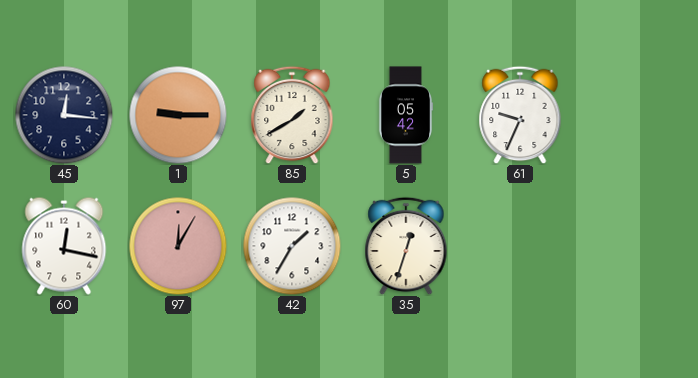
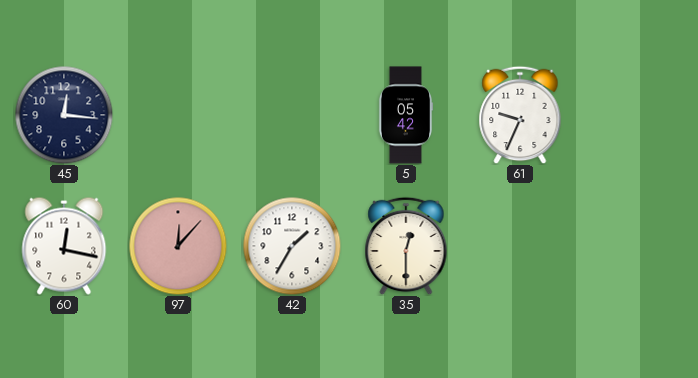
1: 9:15 -> none (178, 115)
85: 1:40 -> none (292, 115)
97: 12:05 -> 12:07 (178, 246)
35: 12:33 -> 12:30 (406, 246)
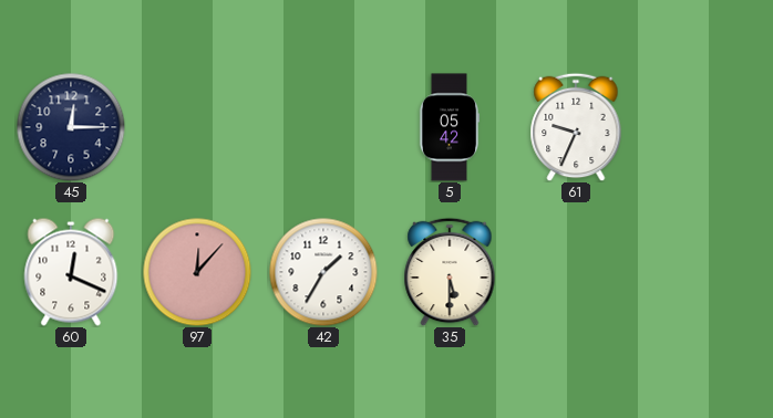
45: 12:16 -> 12:15 (71, 127)
60: 12:17 -> 12:19 (71, 272)
35: 12:30 -> 5:30 (450, 272)
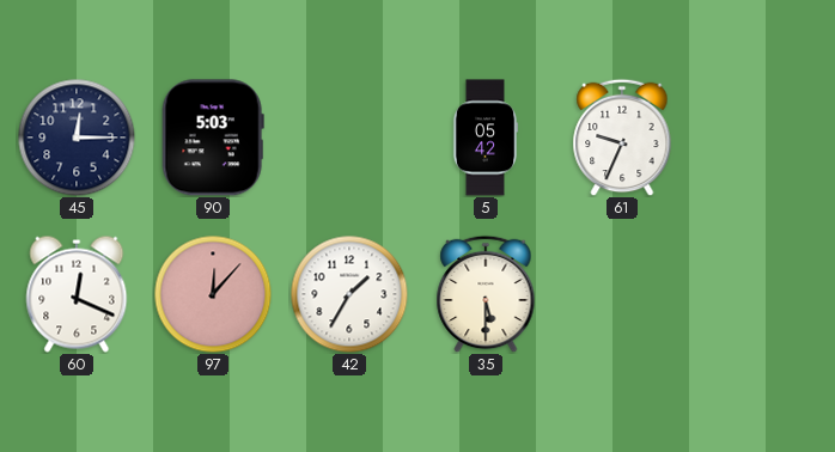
90: none -> 5:03 (213, 138)
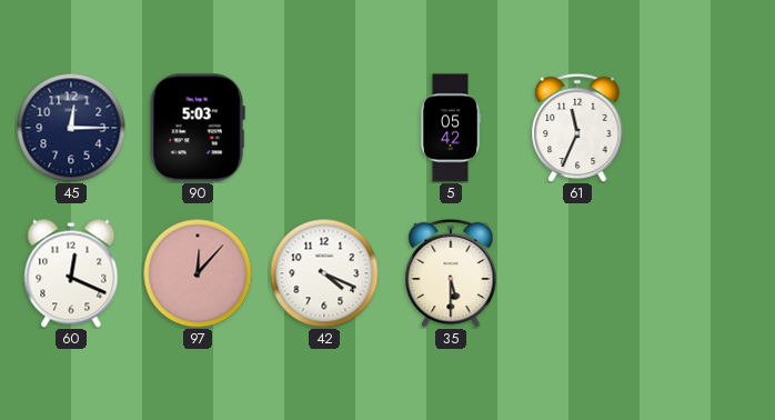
61: 9:34 -> 11:34 (577, 128)
42: 1:35 -> 4:19 (324, 273)
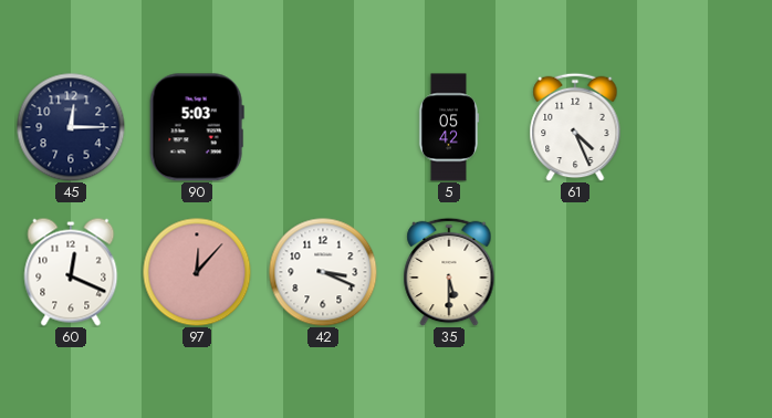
61: 11:34 -> 4:26 (575, 127)
42: 4:19 -> 3:19 (323, 272)
